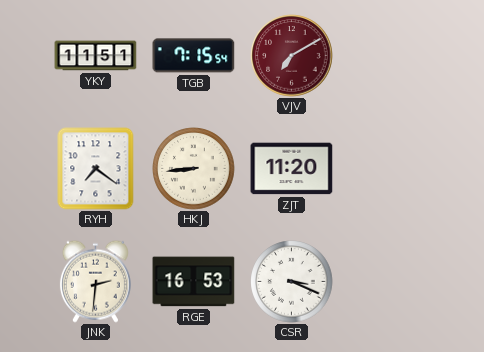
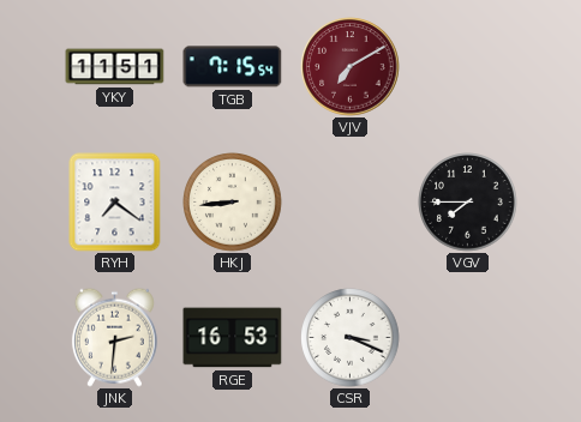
ZJT: 11:20 -> none (292, 169)
VGV: none -> 7:45 (468, 203)
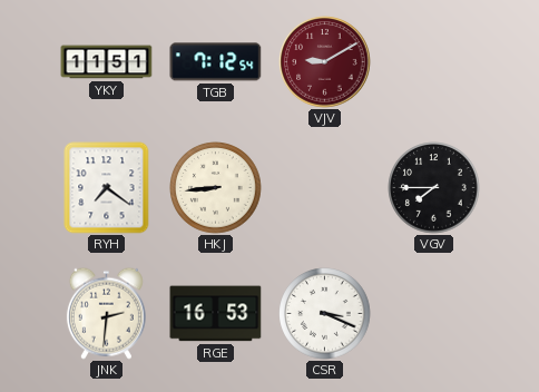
TGB: 7:15 -> 7:12 (216, 62)
VJV: 7:10 -> 9:10 (325, 62)
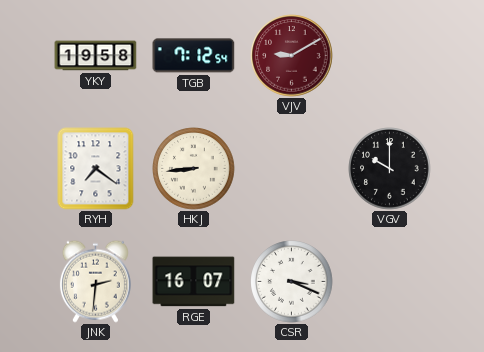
YKY: 11:51 -> 19:58 (96, 56)
VGV: 7:45 -> 10:00 (390, 169)
RGE: 16:53 -> 16:07 (194, 282)
